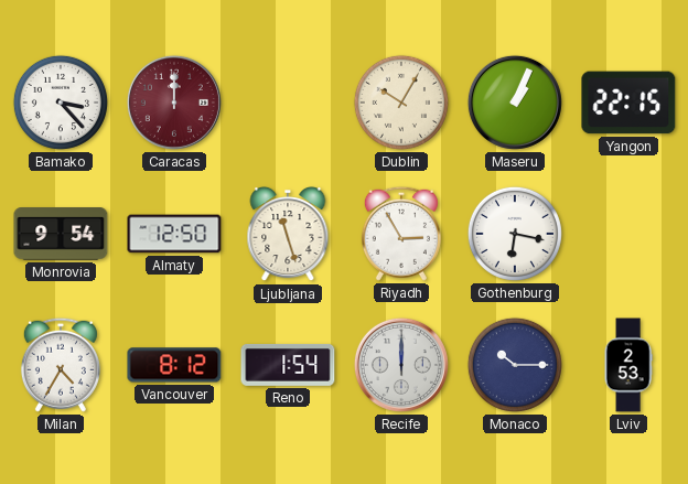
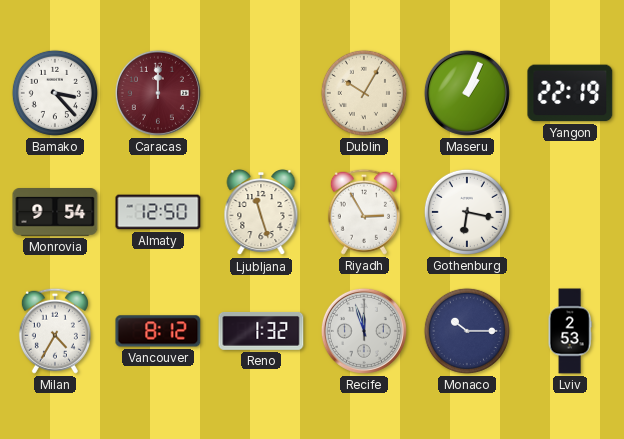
Yangon: 22:15 -> 22:19 (570, 93)
Reno: 1:54 -> 1:32 (261, 331)
Recife: 12:00 -> 11:57 (364, 331)
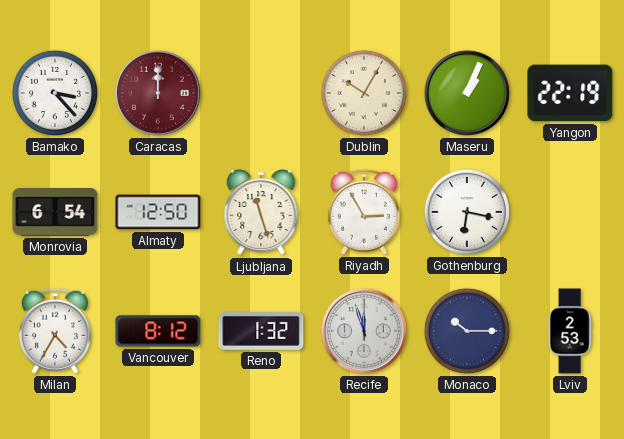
Monrovia: 9:54 -> 6:54 (55, 213)
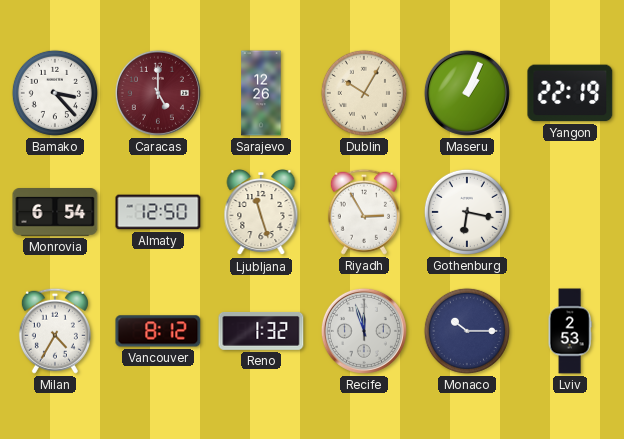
Caracas: 12:00 -> 5:00 (158, 93)
Sarajevo: none -> 12:26 (261, 93)
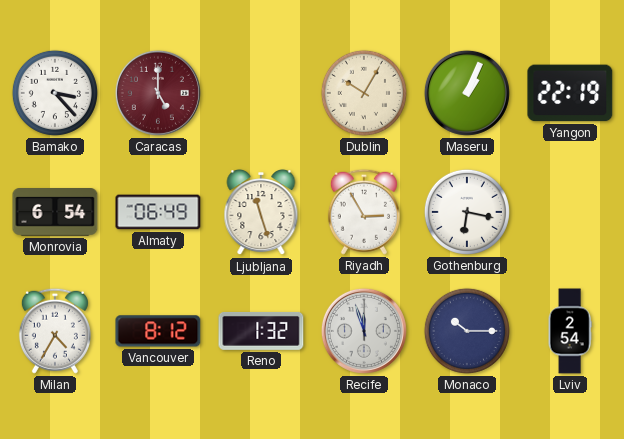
Sarajevo: 12:26 -> none (261, 93)
Almaty: 12:50 -> 06:49 (158, 212)
Lviv: 2:53 -> 2:54 (570, 331)
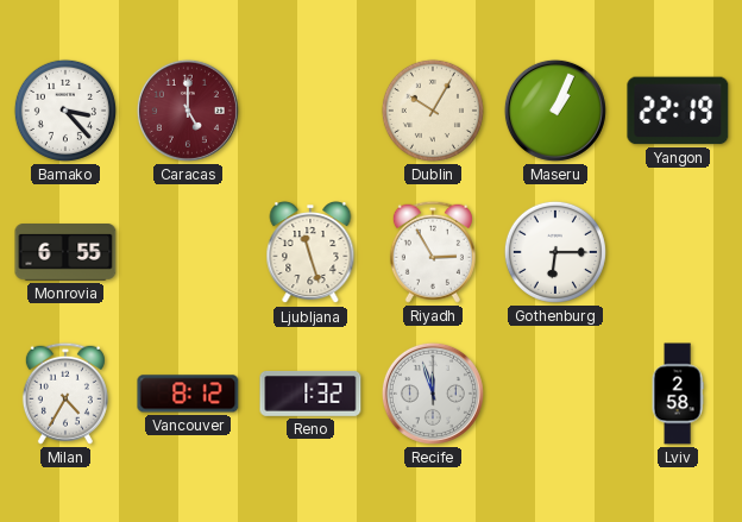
Monrovia: 6:54 -> 6:55 (65, 253)
Almaty: 06:49 -> none (158, 212)
Gothenburg: 6:17 -> 6:15 (555, 252)
Monaco: 10:15 -> none (467, 331)
Lviv: 2:54 -> 2:58 (678, 394)
